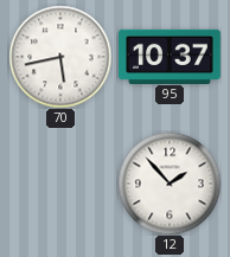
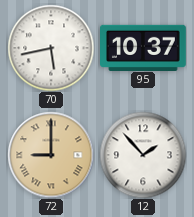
72: none -> 9:00 (51, 155)
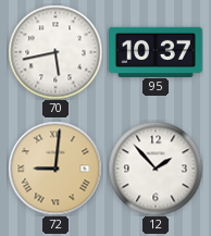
72: 9:00 -> 9:01 (55, 169)
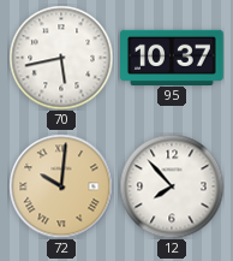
72: 9:01 -> 10:01 (61, 186)
12: 1:53 -> 7:53 (172, 186)
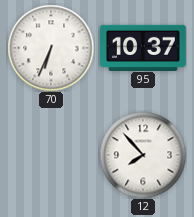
70: 5:43 -> 6:34 (51, 48)
72: 10:01 -> none (61, 186)
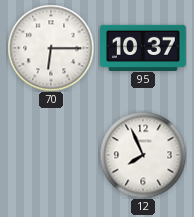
70: 6:34 -> 6:15 (51, 48)
12: 7:53 -> 7:56 (143, 155)
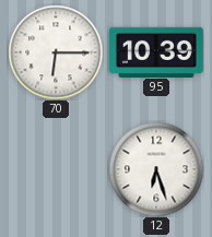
95: 10:37 -> 10:39 (157, 51)
12: 7:56 -> 6:27 (156, 169)
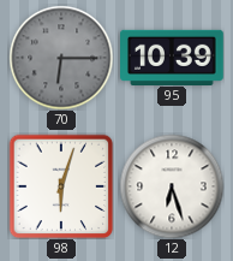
70 dial: white -> grey (61, 58)
98: none -> 6:03 (61, 186)
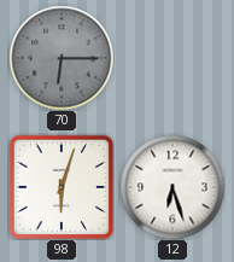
95: 10:39 -> none (173, 57)
